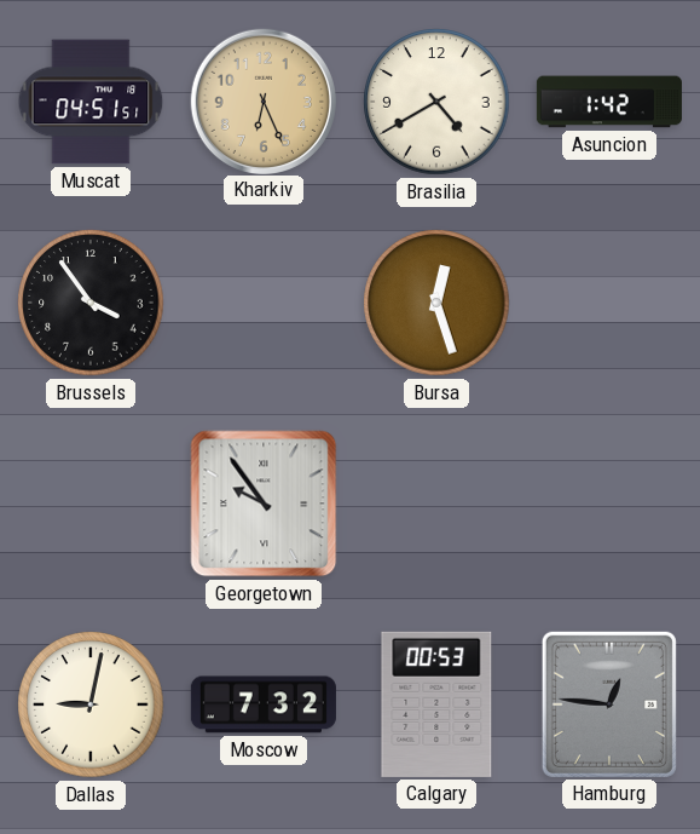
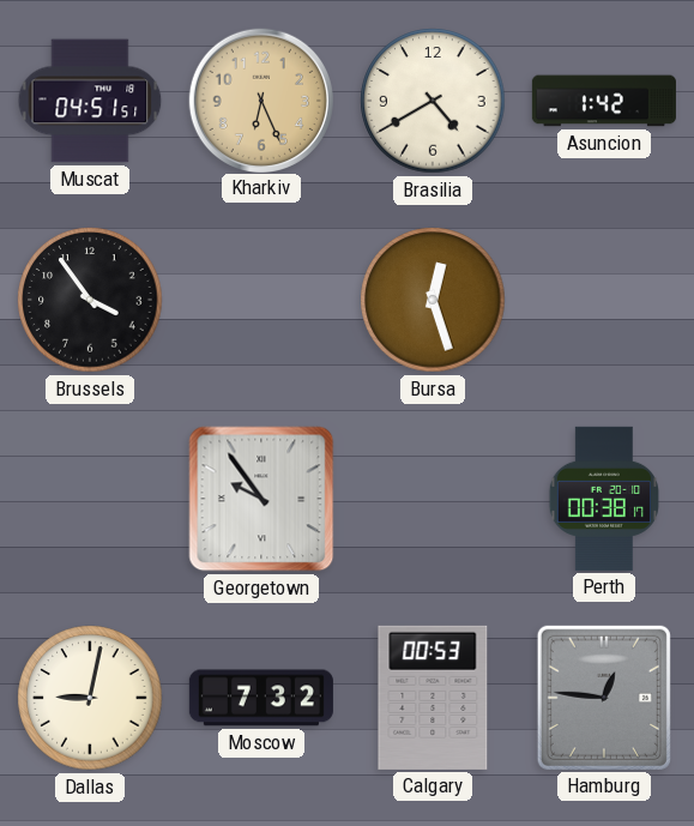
Perth: none -> 00:38 (604, 499)
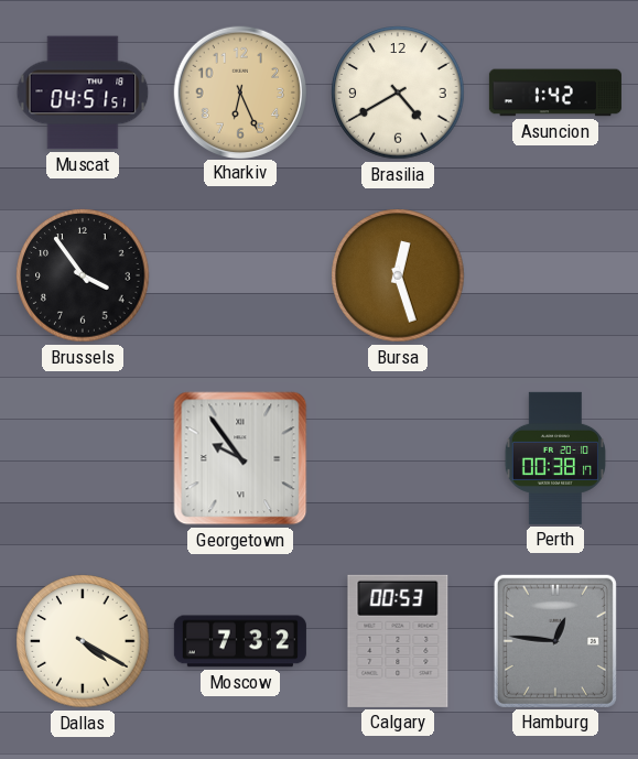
Dallas: 9:02 -> 4:20 (83, 641)
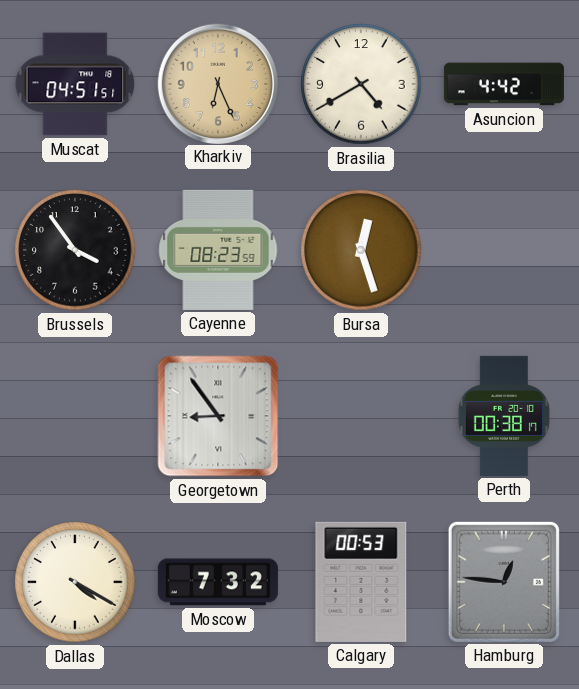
Asuncion: 1:42 -> 4:42 (504, 84)
Cayenne: none -> 08:23 (218, 250)
Georgetown: 9:54 -> 8:54 (218, 416)
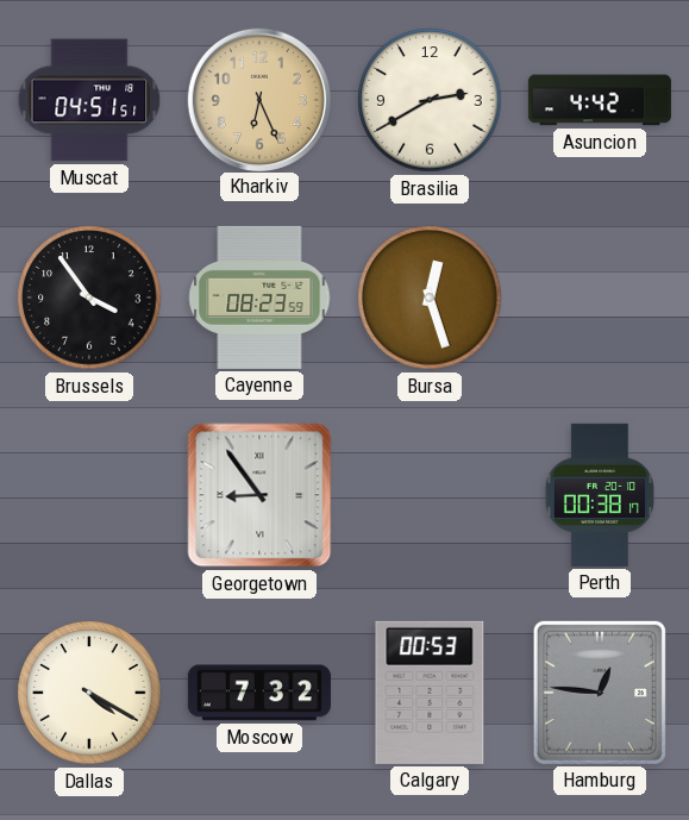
Brasilia: 4:40 -> 2:40 (430, 100)
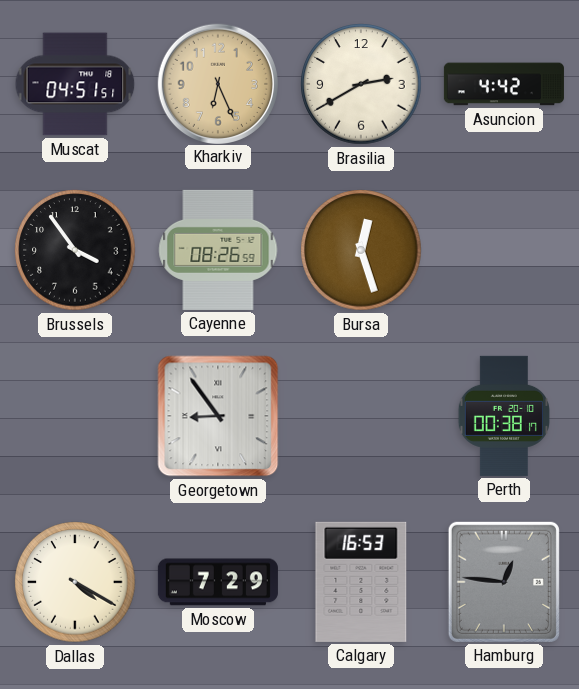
Cayenne: 08:23 -> 08:26 (218, 250)
Moscow: 7:32 -> 7:29 (218, 582)
Calgary: 00:53 -> 16:53 (361, 582)
